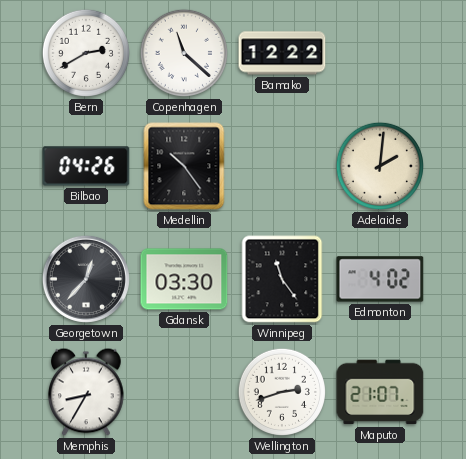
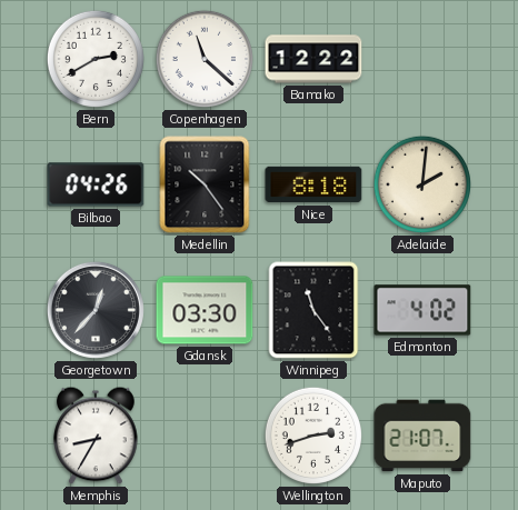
Nice: none -> 8:18 (313, 184)
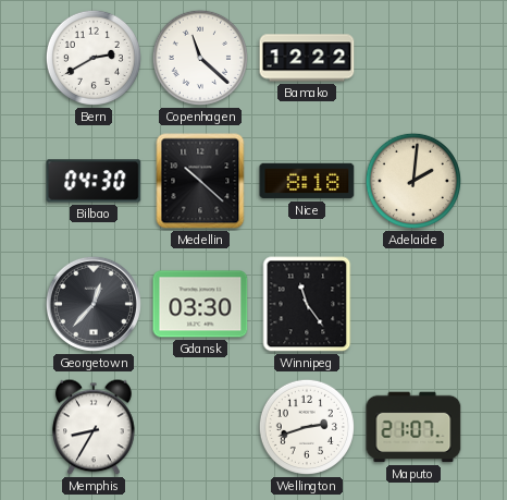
Bilbao: 04:26 -> 04:30 (94, 181)
Medellin: 10:24 -> 10:22 (200, 181)
Edmonton: 4:02 -> none (422, 310)
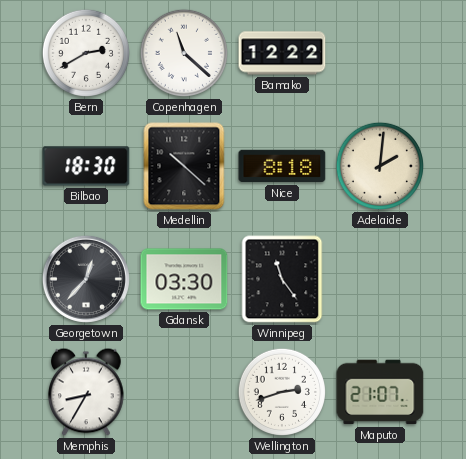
Bilbao: 04:30 -> 18:30 (86, 166)
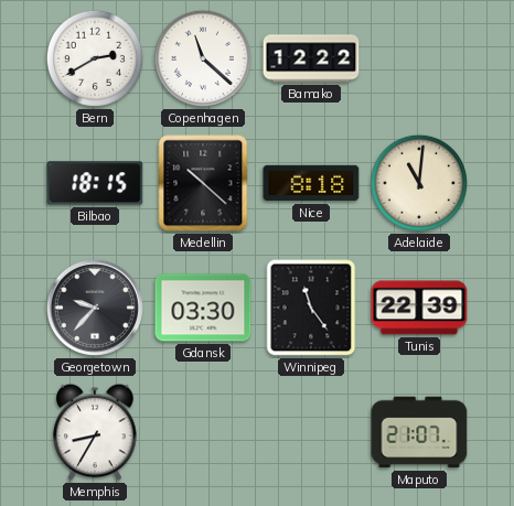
Bilbao: 18:30 -> 18:15 (95, 183)
Adelaide: 2:01 -> 11:01 (419, 183)
Georgetown: 12:37 -> 9:37 (95, 308)
Tunis: none -> 22:39 (419, 308)
Wellington: 2:42 -> none (282, 392)
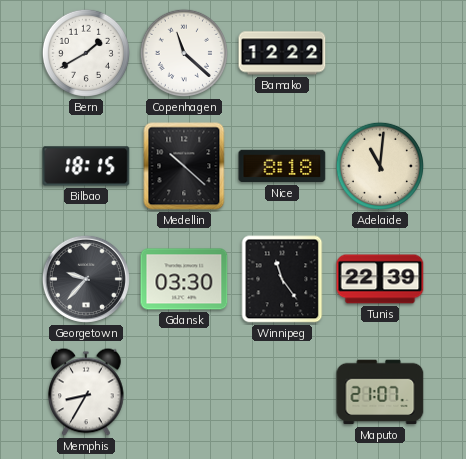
Bern: 2:40 -> 1:40 (86, 53)
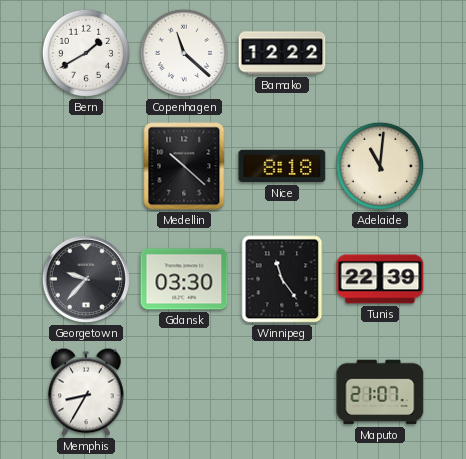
Bilbao: 18:15 -> none (86, 166)
